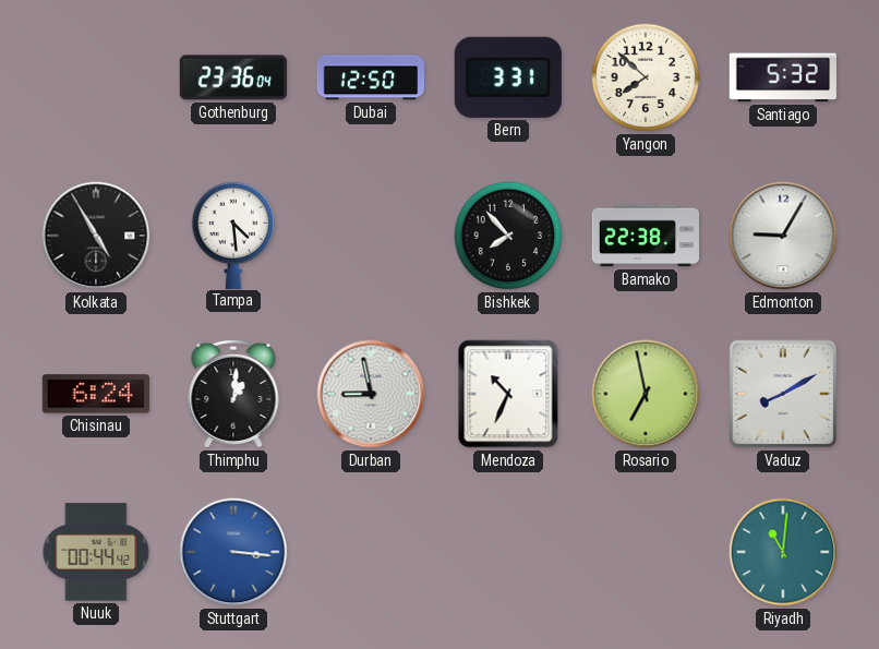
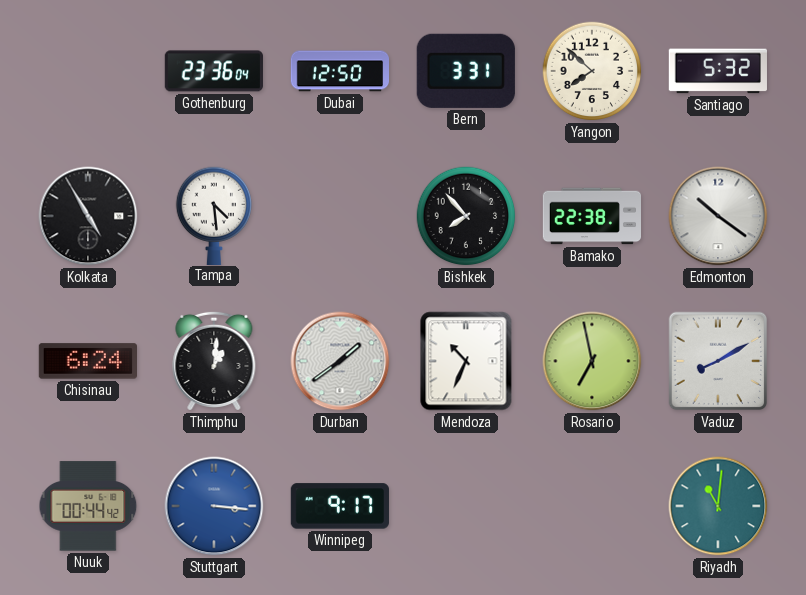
Edmonton: 9:05 -> 10:21 (718, 216)
Durban: 8:58 -> 1:39 (340, 361)
Winnipeg: none -> 9:17 (340, 506)
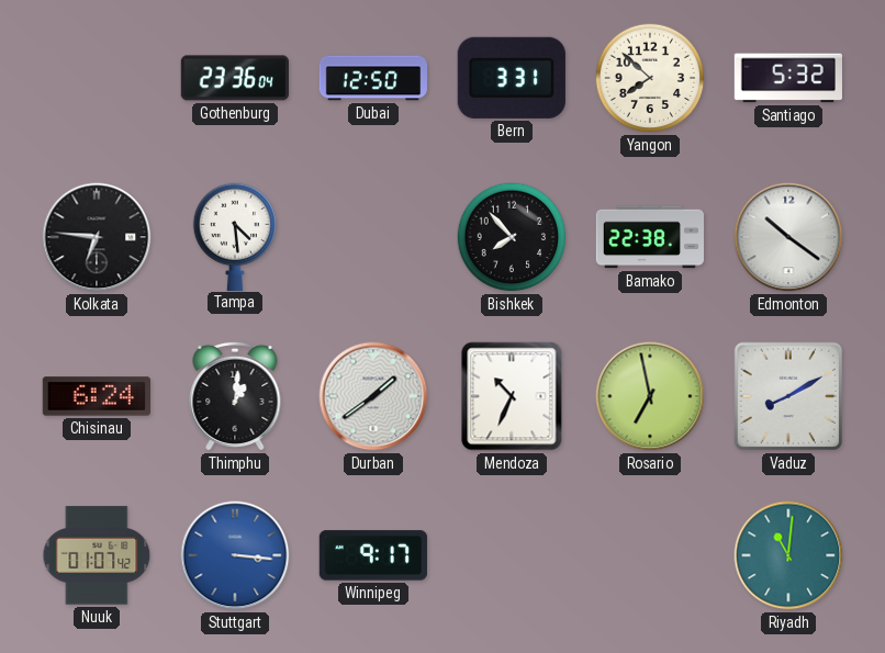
Kolkata: 4:55 -> 6:46 (97, 237)
Nuuk: 00:44 -> 01:07 (97, 555)
